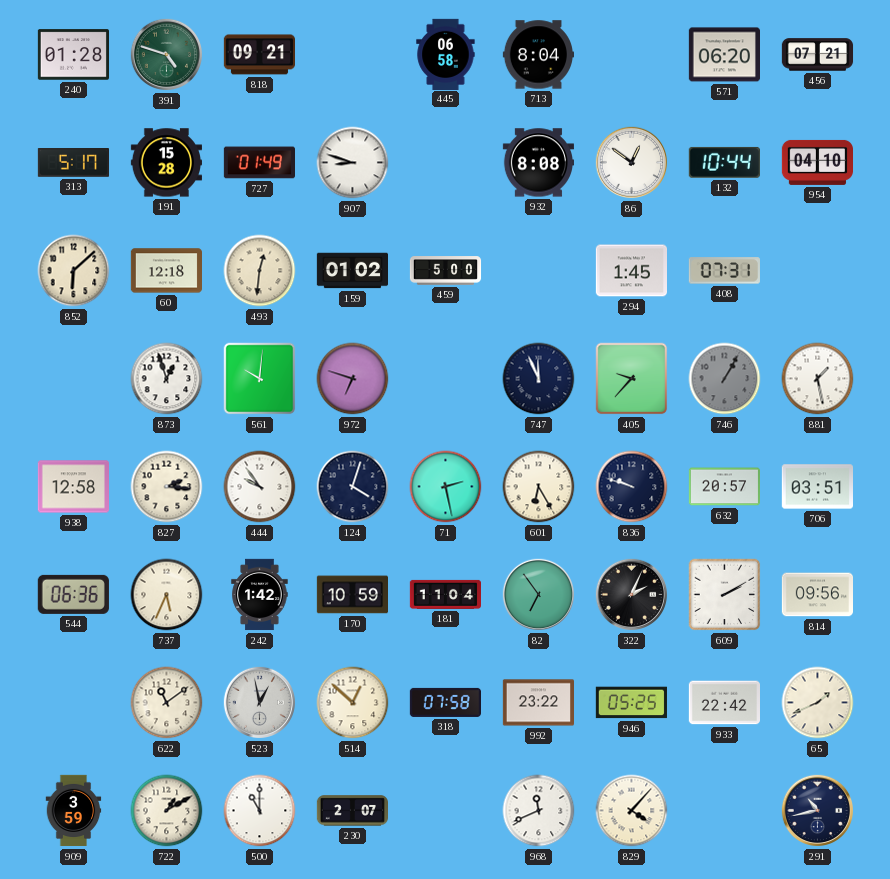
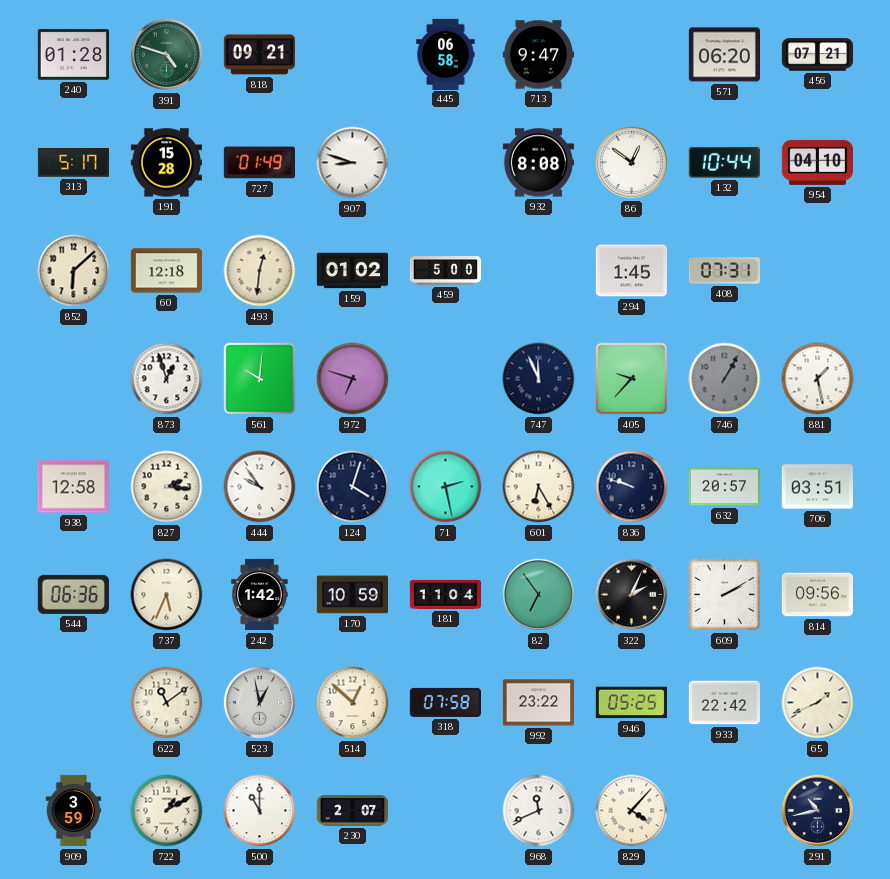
713: 8:04 -> 9:47 (538, 55)
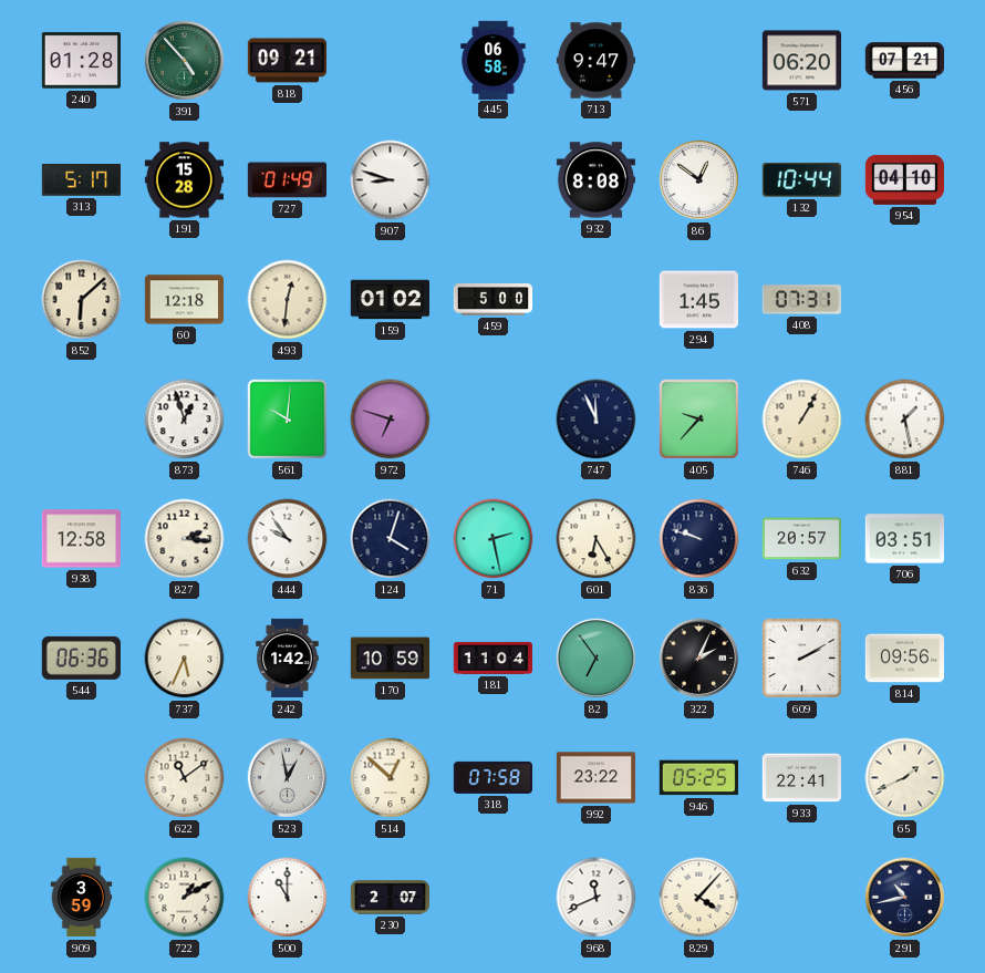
391: 4:48 -> 4:53 (185, 61)
746 dial: grey -> cream (802, 420)
933: 22:42 -> 22:41 (801, 778)
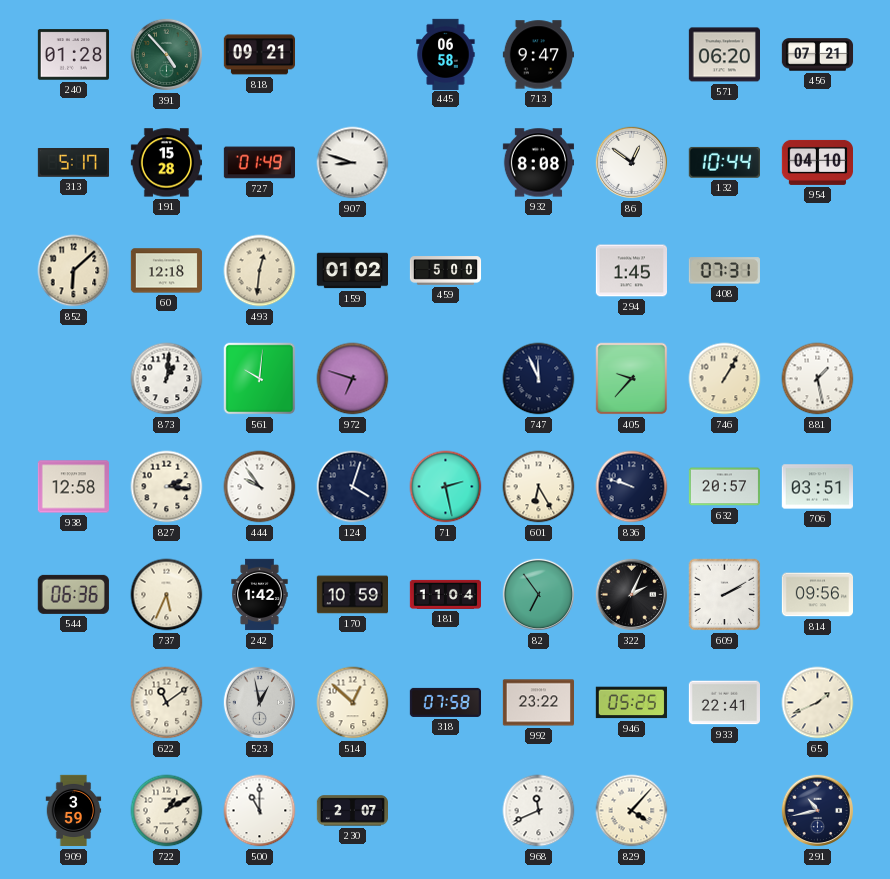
873: 12:57 -> 1:01 (167, 379)
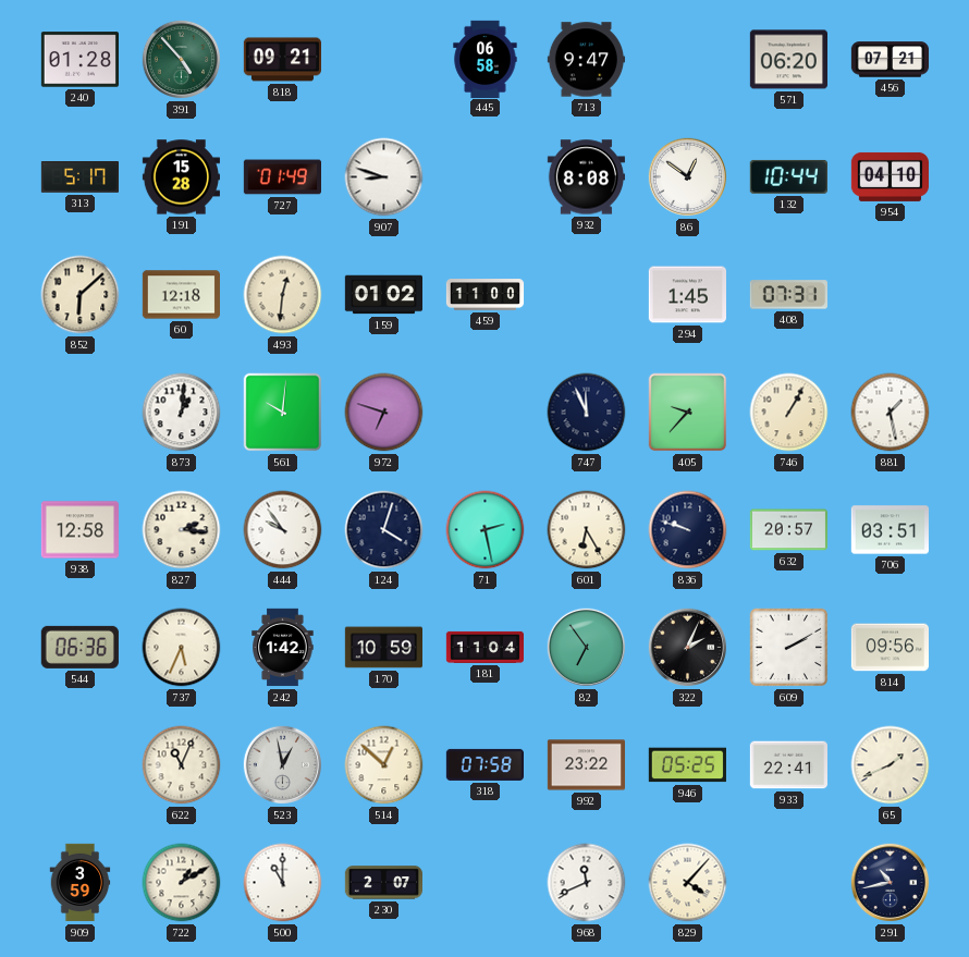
459: 5:00 -> 11:00 (486, 295)
622: 11:09 -> 11:04 (182, 765)
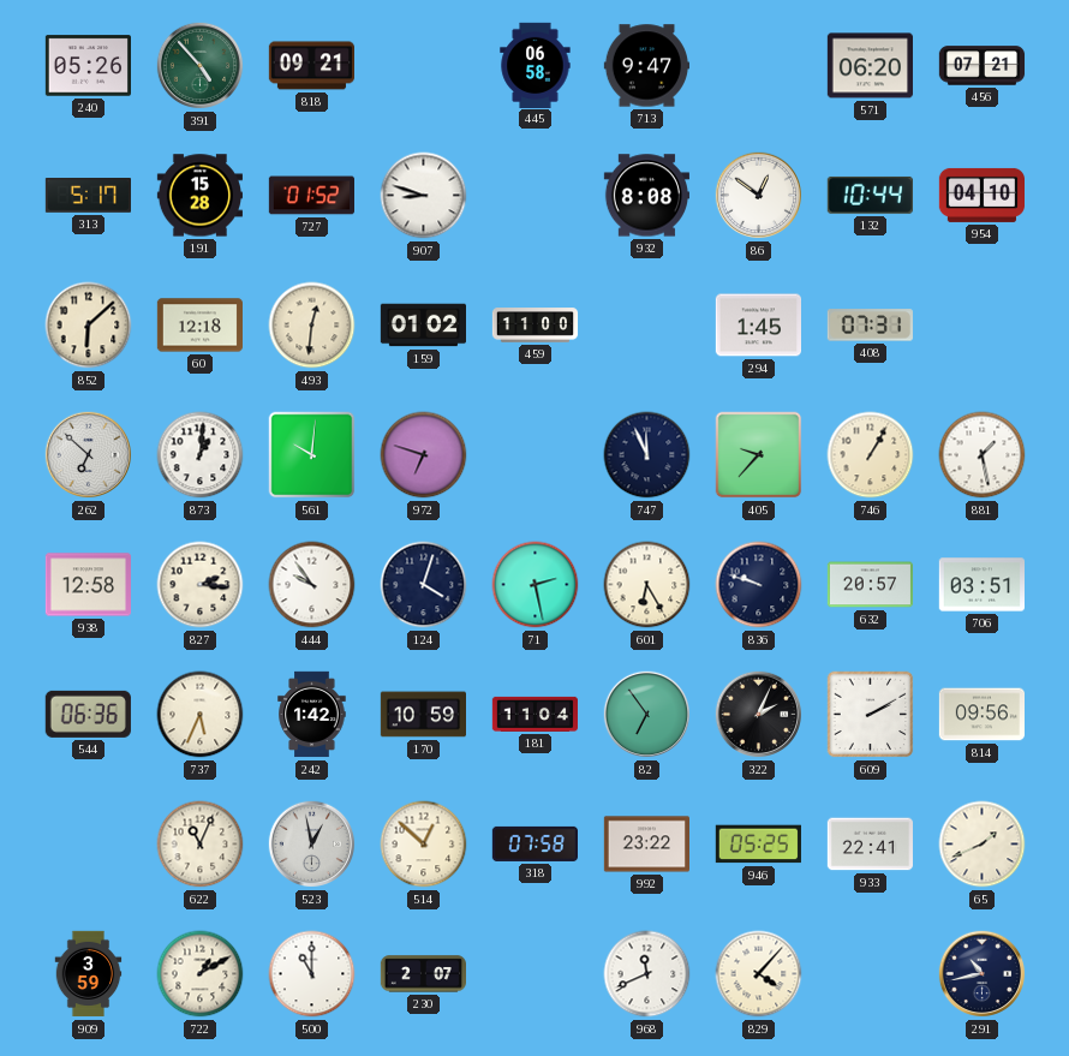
240: 01:28 -> 05:26 (88, 66)
727: 01:49 -> 01:52 (311, 196)
262: none -> 6:52 (89, 455)
